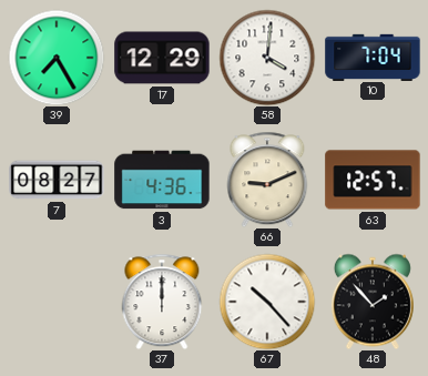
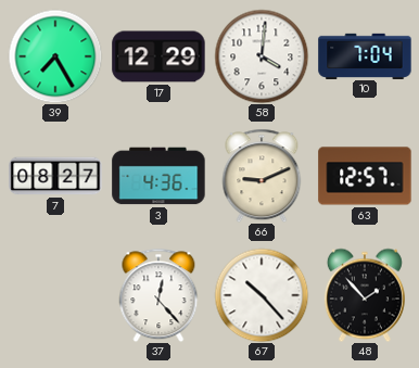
37: 12:00 -> 12:23 (158, 295)
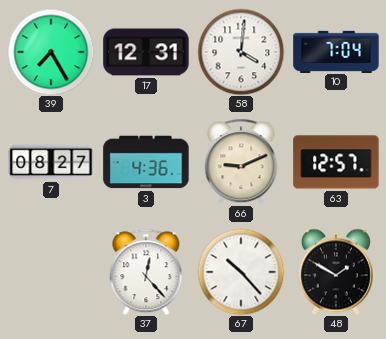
17: 12:29 -> 12:31 (146, 52)
48: 1:53 -> 1:50 (336, 272)
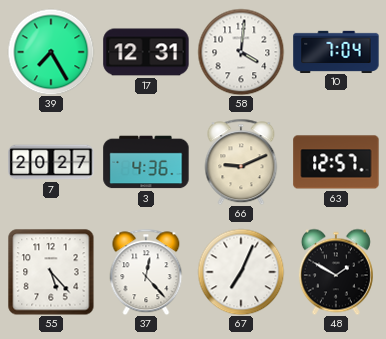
7: 08:27 -> 20:27 (51, 162)
55: none -> 5:23 (51, 272)
67: 10:23 -> 7:04 (241, 272)
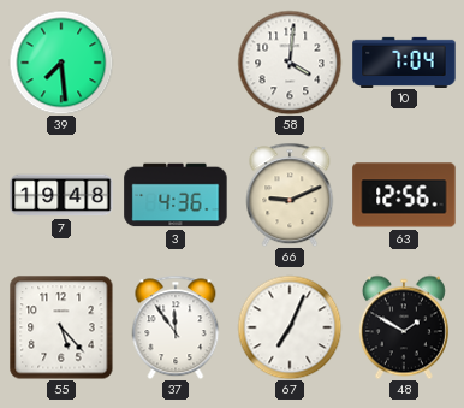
39: 7:25 -> 7:29 (61, 63)
17: 12:31 -> none (146, 52)
7: 20:27 -> 19:48 (61, 195)
63: 12:57 -> 12:56 (404, 195)
37: 12:23 -> 11:54 (176, 327)
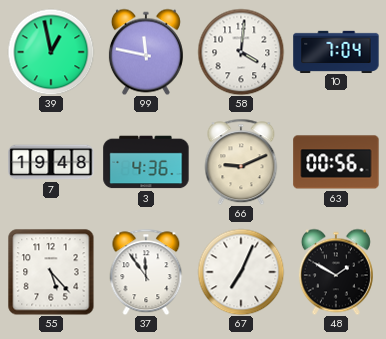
39: 7:29 -> 12:58 (51, 52)
99: none -> 11:47 (146, 52)
63: 12:56 -> 00:56 (336, 162)
